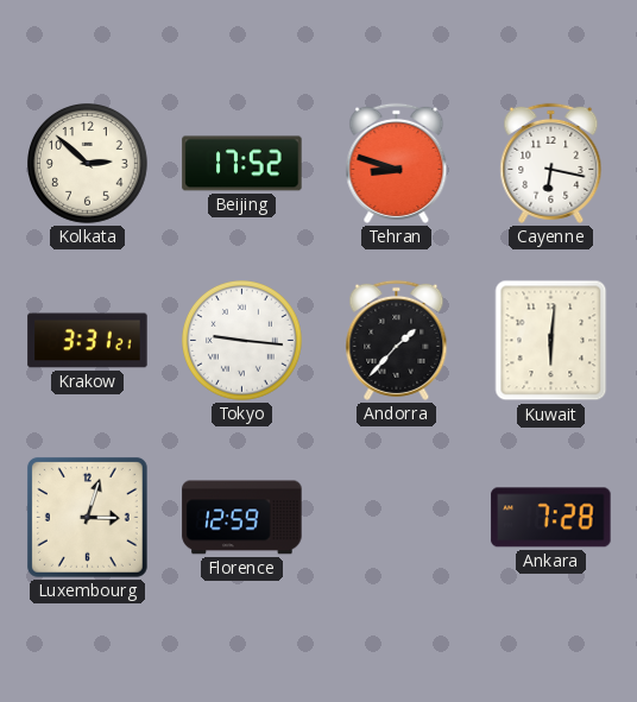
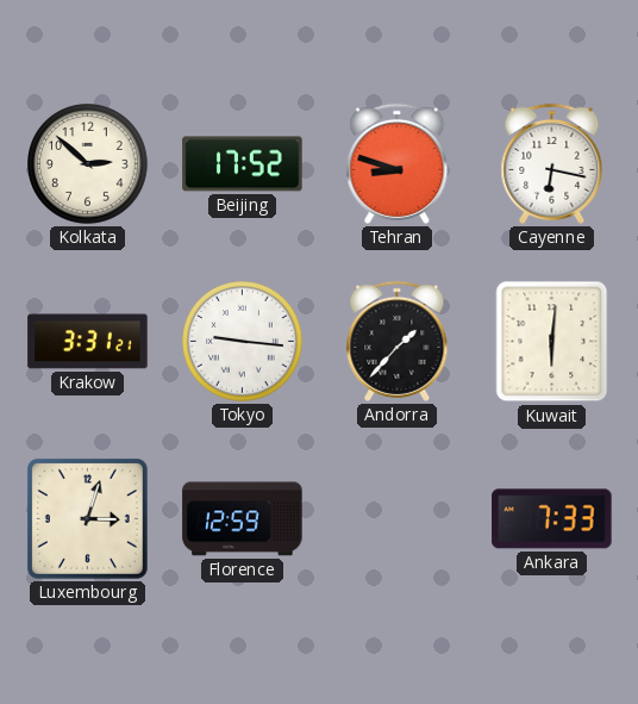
Ankara: 7:28 -> 7:33 (552, 519)
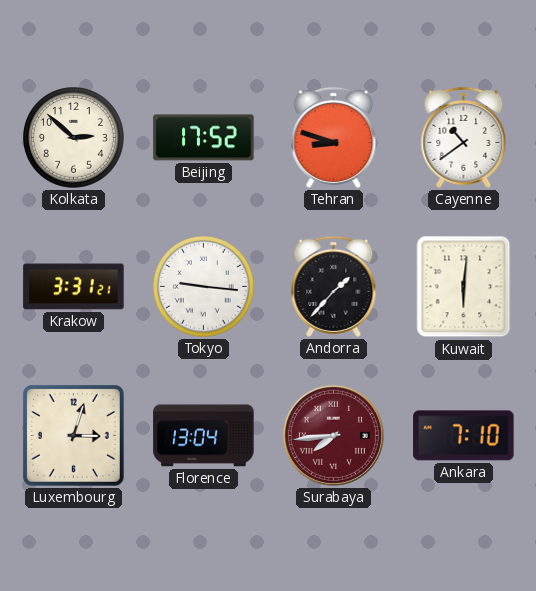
Cayenne: 6:17 -> 10:39 (464, 137)
Florence: 12:59 -> 13:04 (204, 436)
Surabaya: none -> 7:44 (333, 435)
Ankara: 7:33 -> 7:10 (464, 436)
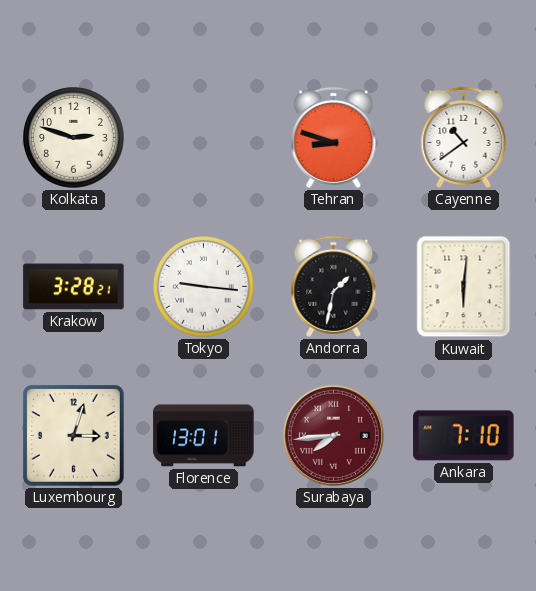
Kolkata: 2:52 -> 2:48 (74, 138)
Beijing: 17:52 -> none (204, 138)
Krakow: 3:31 -> 3:28 (74, 287)
Andorra: 1:37 -> 1:32 (334, 286)
Florence: 13:04 -> 13:01 (204, 436)
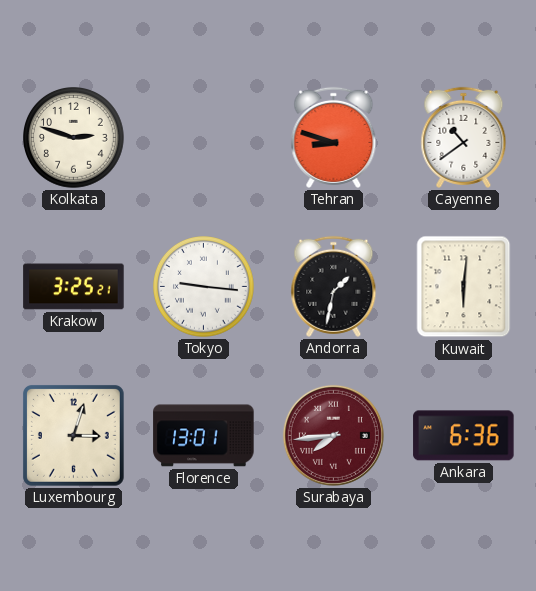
Krakow: 3:28 -> 3:25 (74, 287)
Ankara: 7:10 -> 6:36 (464, 436)
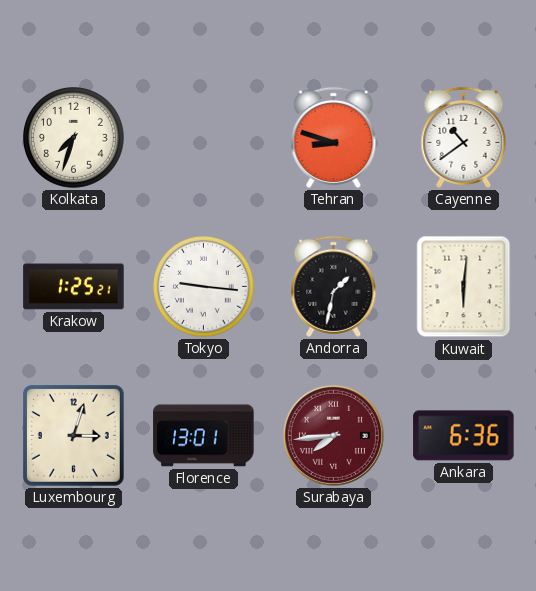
Kolkata: 2:48 -> 7:33 (74, 138)
Krakow: 3:25 -> 1:25 (74, 287)
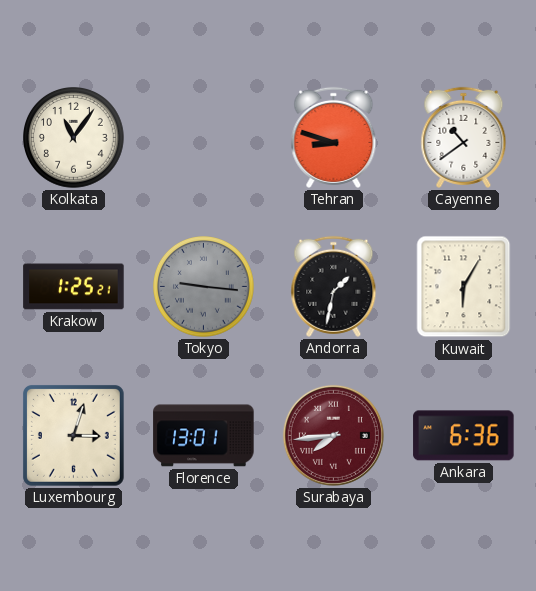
Kolkata: 7:33 -> 11:06 (74, 138)
Tokyo dial: white -> grey (204, 287)
Kuwait: 6:01 -> 6:05 (464, 287)
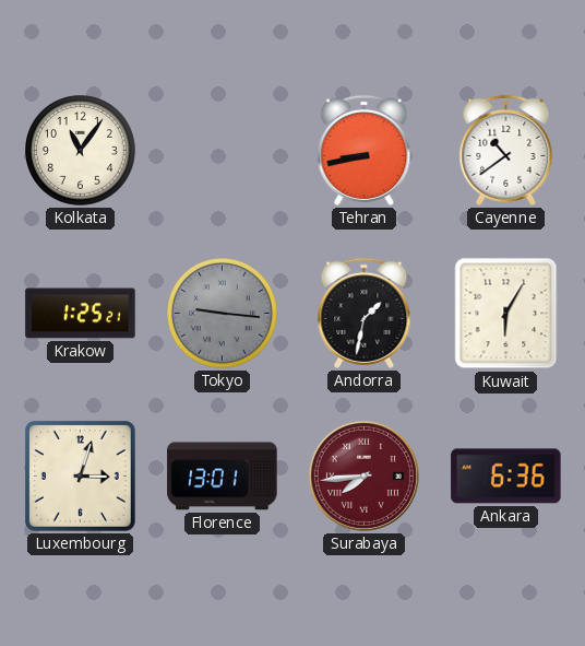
Tehran: 8:48 -> 8:43 (365, 150)
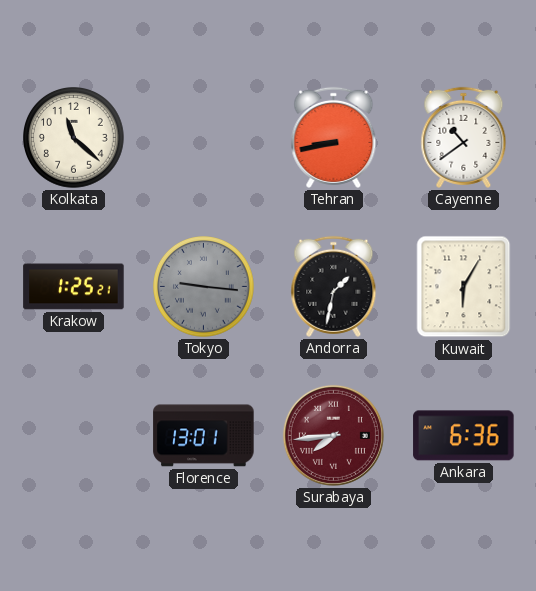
Kolkata: 11:06 -> 11:22 (74, 138)
Luxembourg: 3:03 -> none (80, 475)
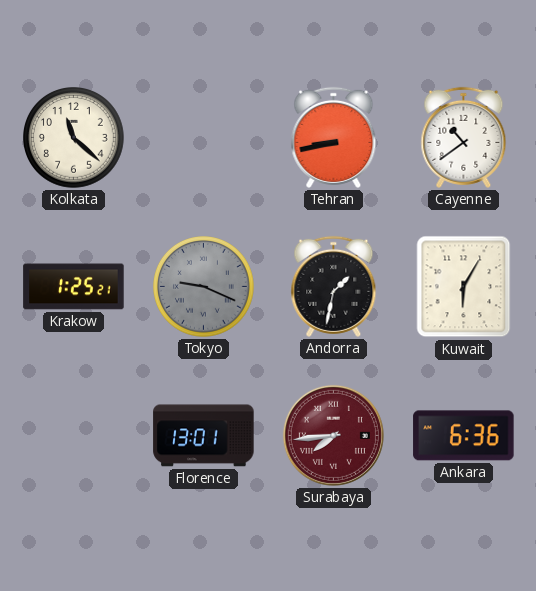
Tokyo: 9:16 -> 9:19 (204, 287)
